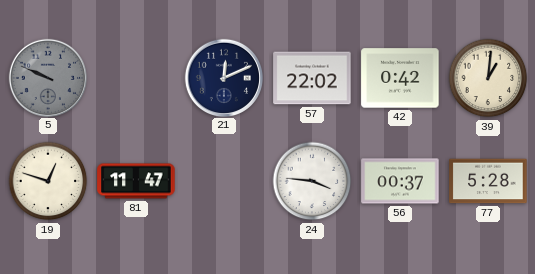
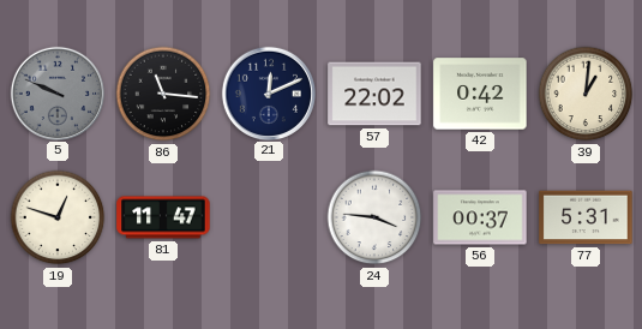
86: none -> 11:16 (163, 94)
77: 5:28 -> 5:31 (586, 217)
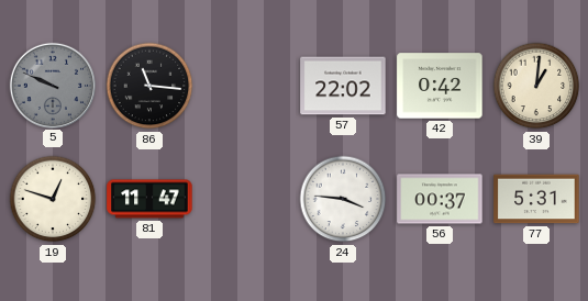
21: 12:11 -> none (268, 92)
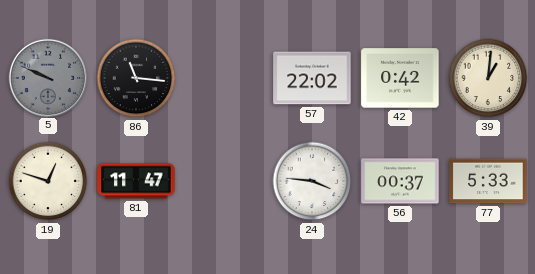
77: 5:31 -> 5:33 (488, 181)
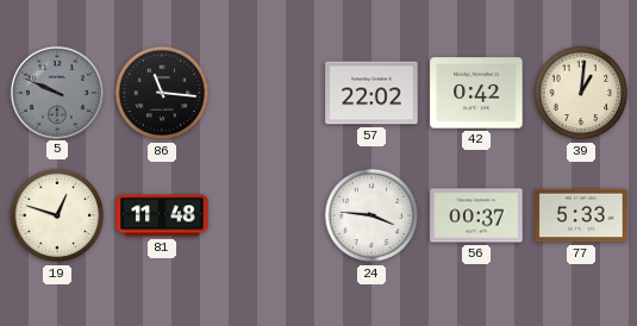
81: 11:47 -> 11:48 (162, 215)
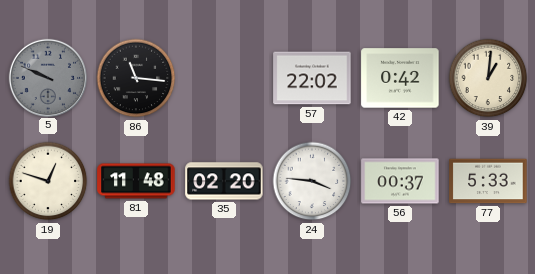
35: none -> 02:20 (224, 181)
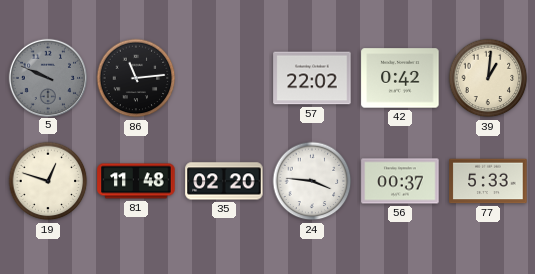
86: 11:16 -> 11:14 (136, 78)
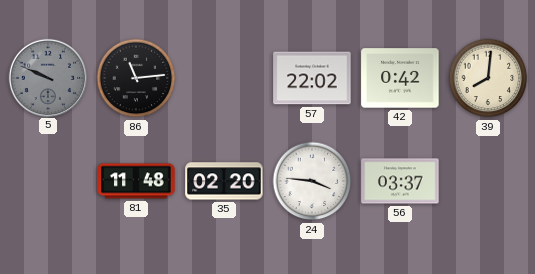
39: 1:01 -> 8:01 (488, 78)
19: 12:48 -> none (48, 181)
56: 00:37 -> 03:37 (400, 181)
77: 5:33 -> none (488, 181)
